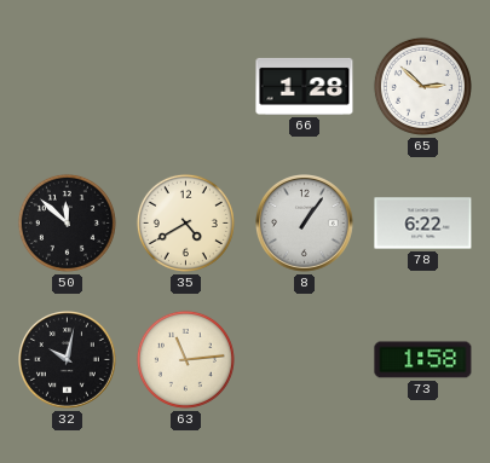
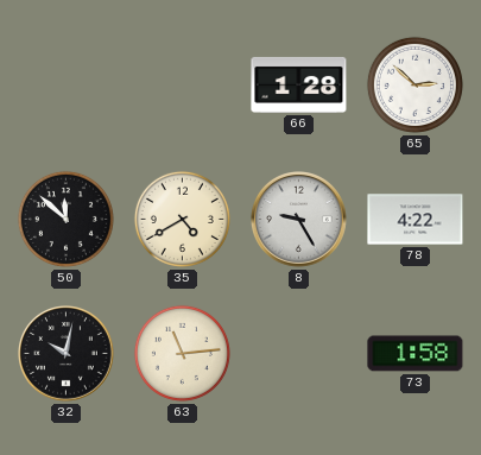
8: 1:06 -> 9:25 (299, 220)
78: 6:22 -> 4:22 (416, 220)
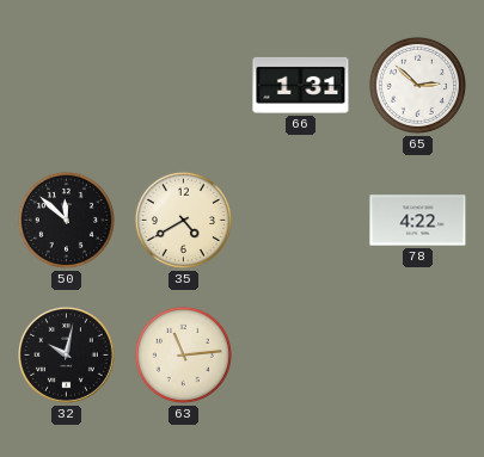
66: 1:28 -> 1:31 (301, 85)
8: 9:25 -> none (299, 220)
73: 1:58 -> none (416, 354)
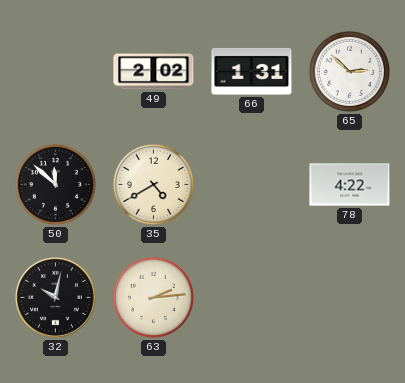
49: none -> 2:02 (154, 72)
63: 11:14 -> 2:14 (153, 297)
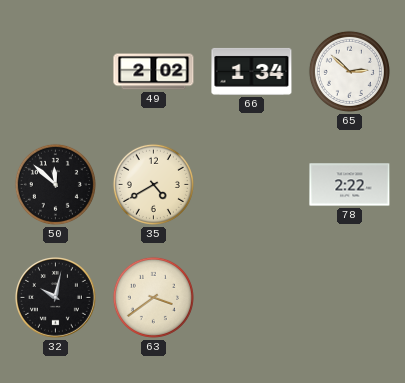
66: 1:31 -> 1:34 (252, 71)
78: 4:22 -> 2:22 (350, 185)
63: 2:14 -> 3:39 (153, 297)
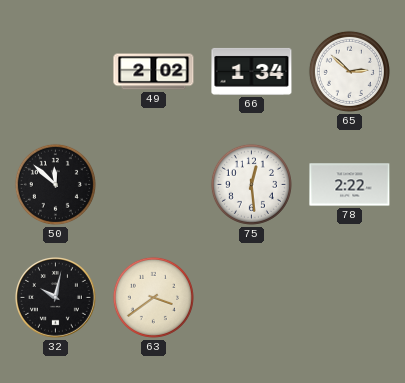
35: 4:40 -> none (153, 184)
75: none -> 12:29 (251, 184)
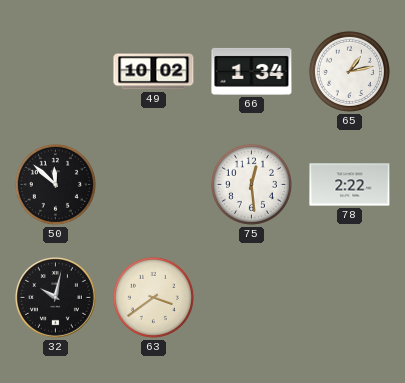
49: 2:02 -> 10:02 (154, 72)
65: 2:52 -> 1:13 (349, 71)
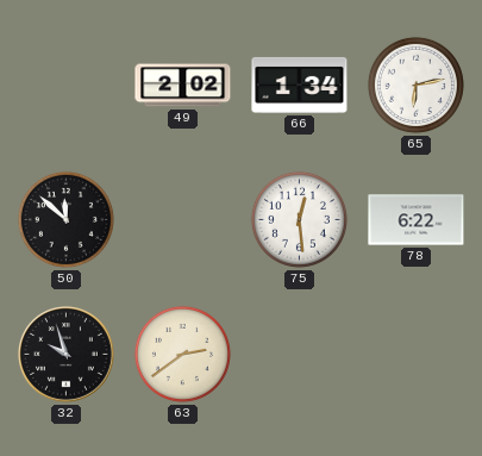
49: 10:02 -> 2:02 (183, 86)
65: 1:13 -> 6:13 (415, 85)
78: 2:22 -> 6:22 (417, 220)
32: 10:02 -> 9:57 (67, 355)
63: 3:39 -> 2:39 (182, 354)
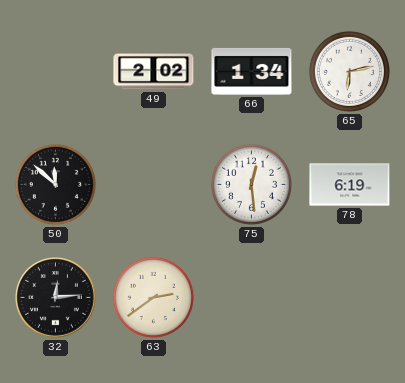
78: 6:22 -> 6:19 (350, 185)
32: 9:57 -> 12:14 (56, 298)
